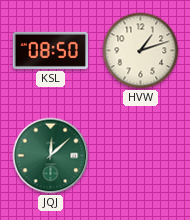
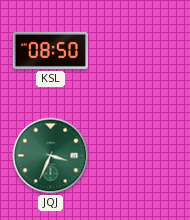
HVW: 1:12 -> none (141, 51)
JQJ: 12:08 -> 3:34 (51, 156)
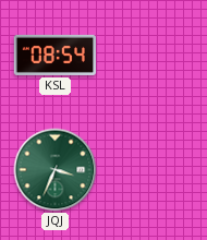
KSL: 08:50 -> 08:54 (54, 55)
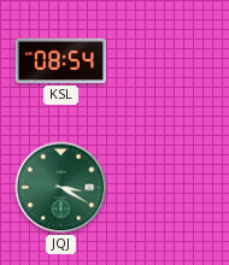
JQJ: 3:34 -> 3:20 (61, 188)
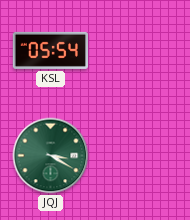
KSL: 08:54 -> 05:54 (50, 50)
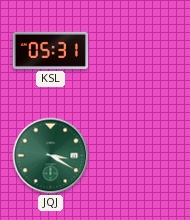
KSL: 05:54 -> 05:31 (50, 50)
